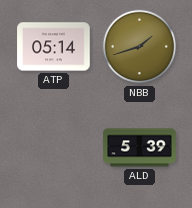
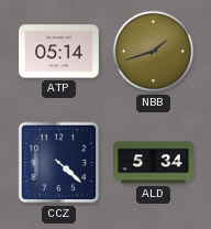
CCZ: none -> 4:22 (59, 163)
ALD: 5:39 -> 5:34 (154, 163)
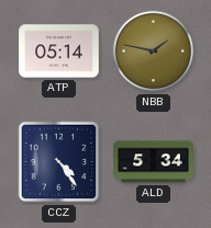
NBB: 1:42 -> 1:47 (154, 52)
CCZ: 4:22 -> 4:24 (59, 162)
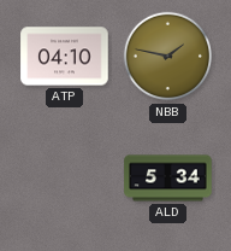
ATP: 05:14 -> 04:10 (65, 57)
CCZ: 4:24 -> none (59, 162)
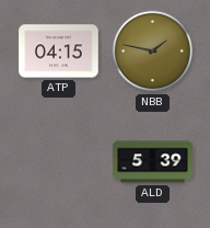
ATP: 04:10 -> 04:15 (59, 52)
ALD: 5:34 -> 5:39 (153, 162)
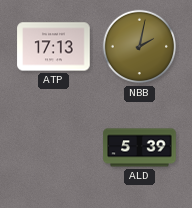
ATP: 04:15 -> 17:13 (54, 47)
NBB: 1:47 -> 2:02 (140, 47)
